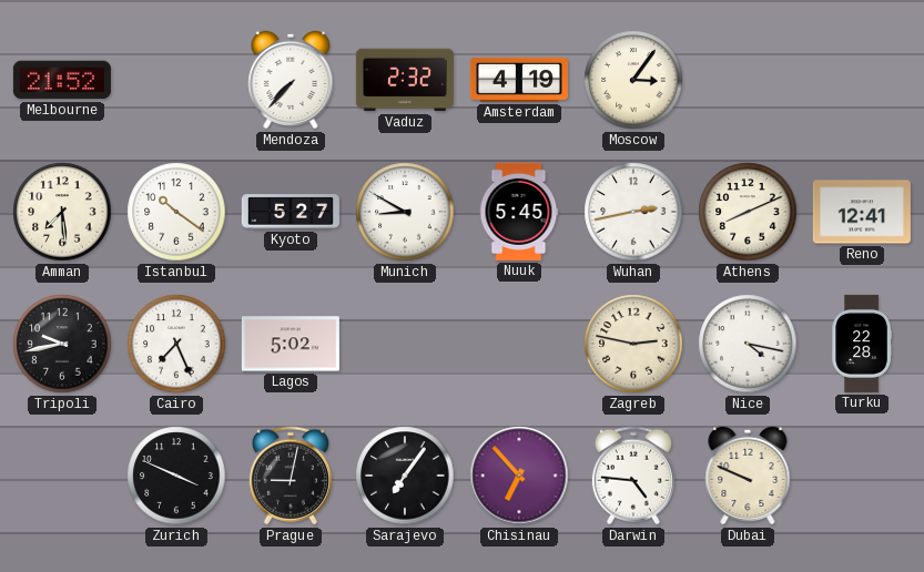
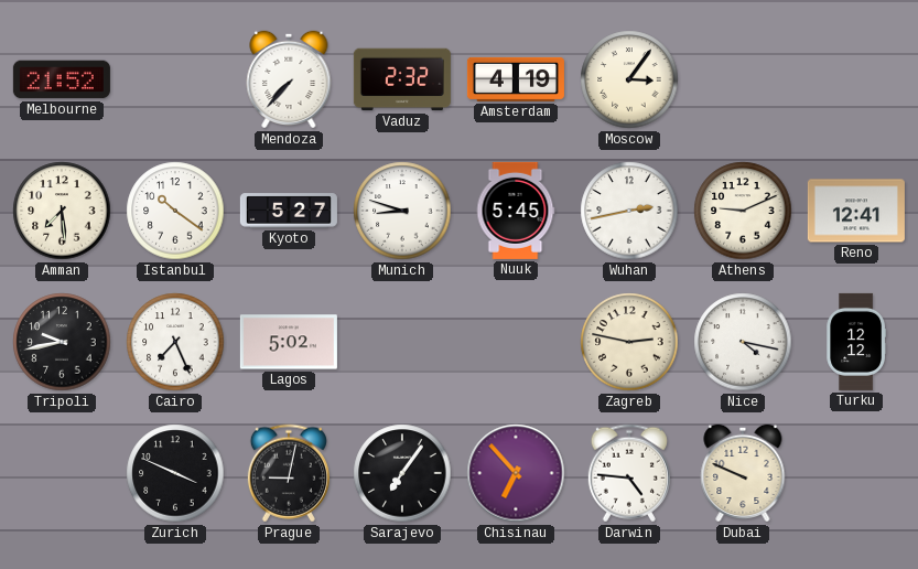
Munich: 8:50 -> 8:48 (402, 211)
Athens: 8:11 -> 9:11 (743, 211)
Turku: 22:28 -> 12:12 (855, 342)
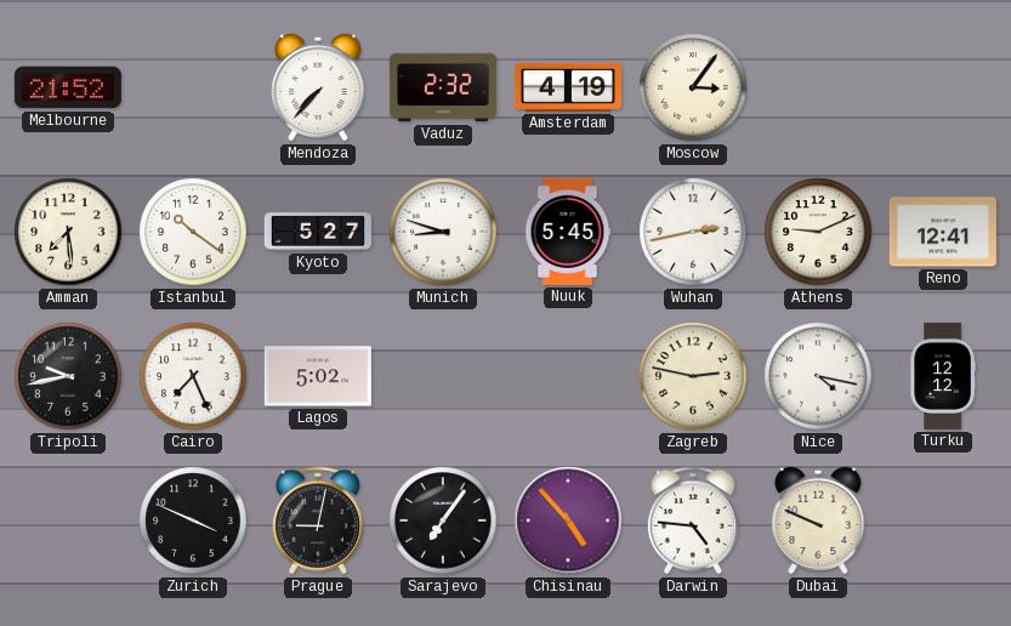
Chisinau: 6:53 -> 4:53 (568, 520)
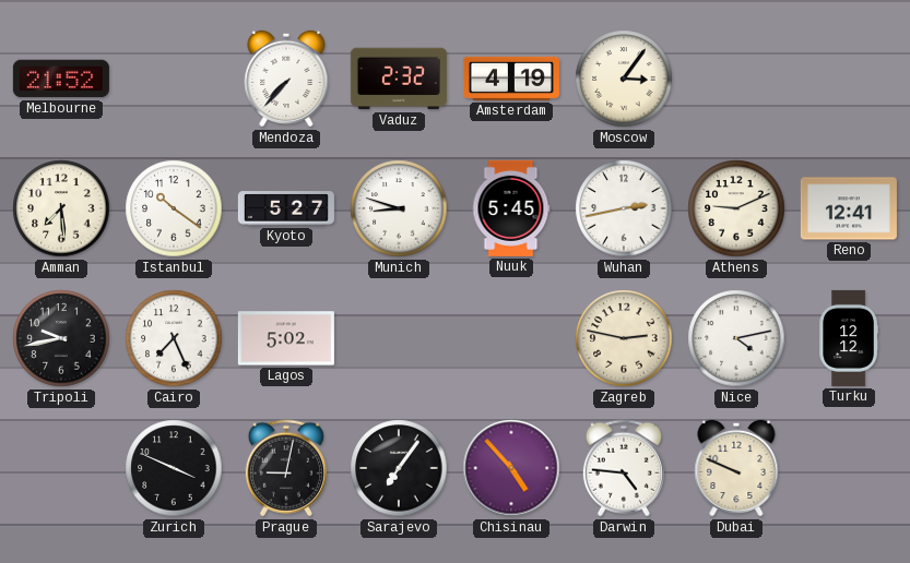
Nice: 4:17 -> 4:13 (736, 338)
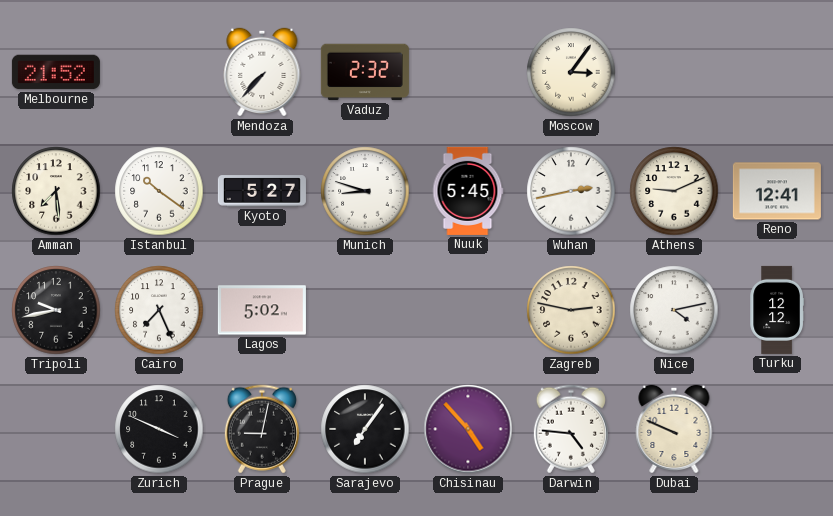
Amsterdam: 4:19 -> none (511, 79)
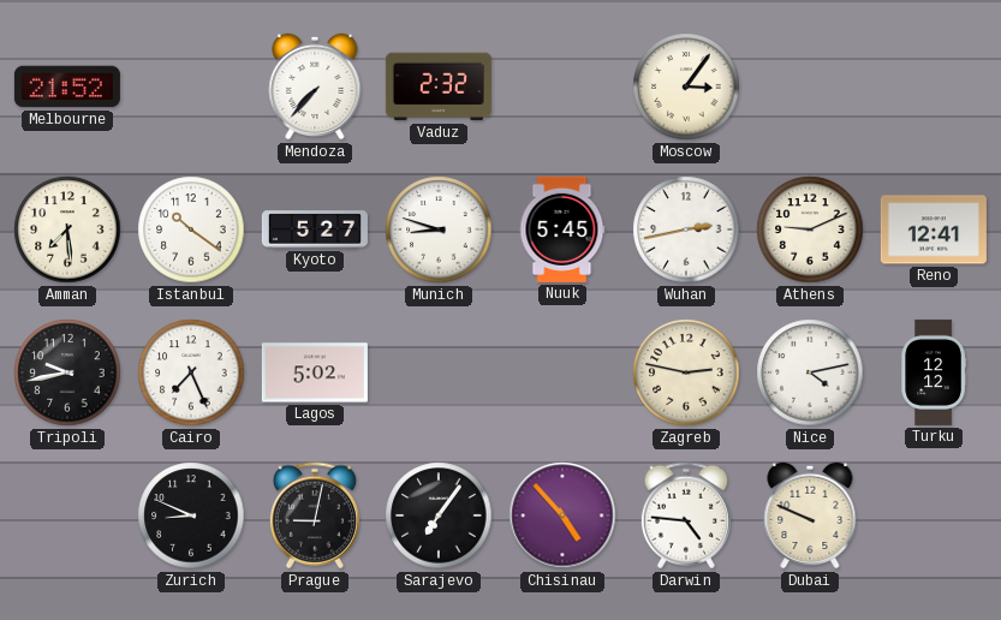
Zurich: 3:49 -> 8:49 (191, 515)
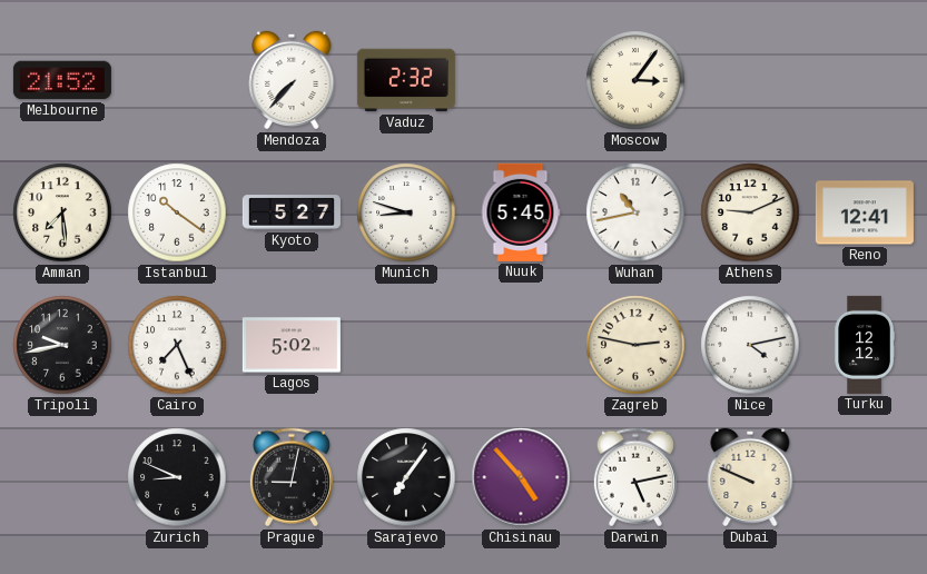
Wuhan: 2:43 -> 10:43 (635, 212)
Darwin: 4:46 -> 5:13 (635, 477)
